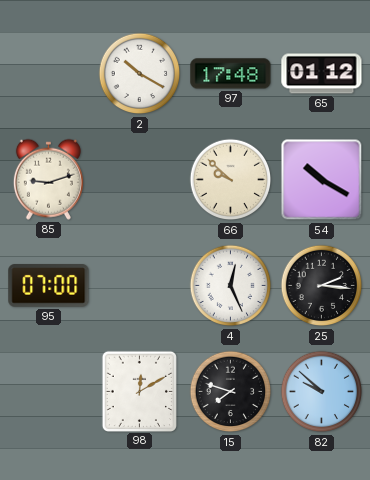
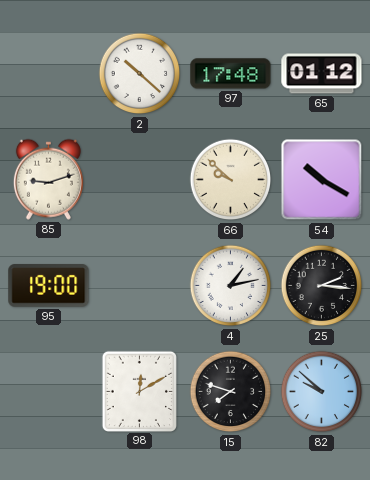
2: 10:20 -> 10:22 (140, 74)
95: 07:00 -> 19:00 (49, 286)
4: 12:26 -> 1:13 (231, 286)
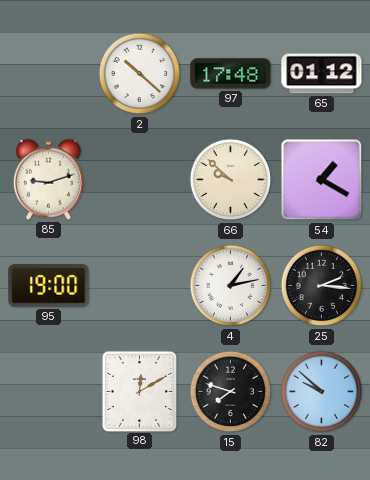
54: 10:20 -> 1:20 (322, 180)
